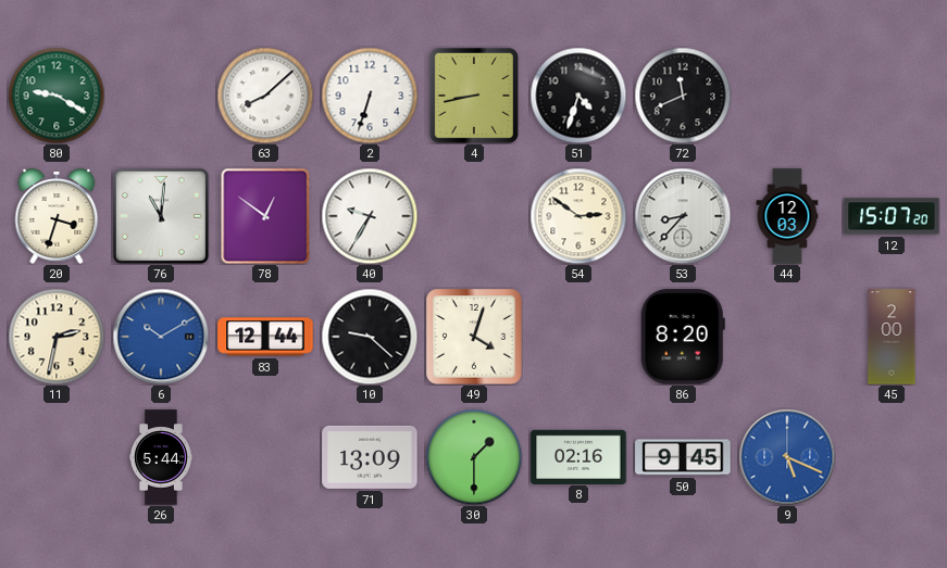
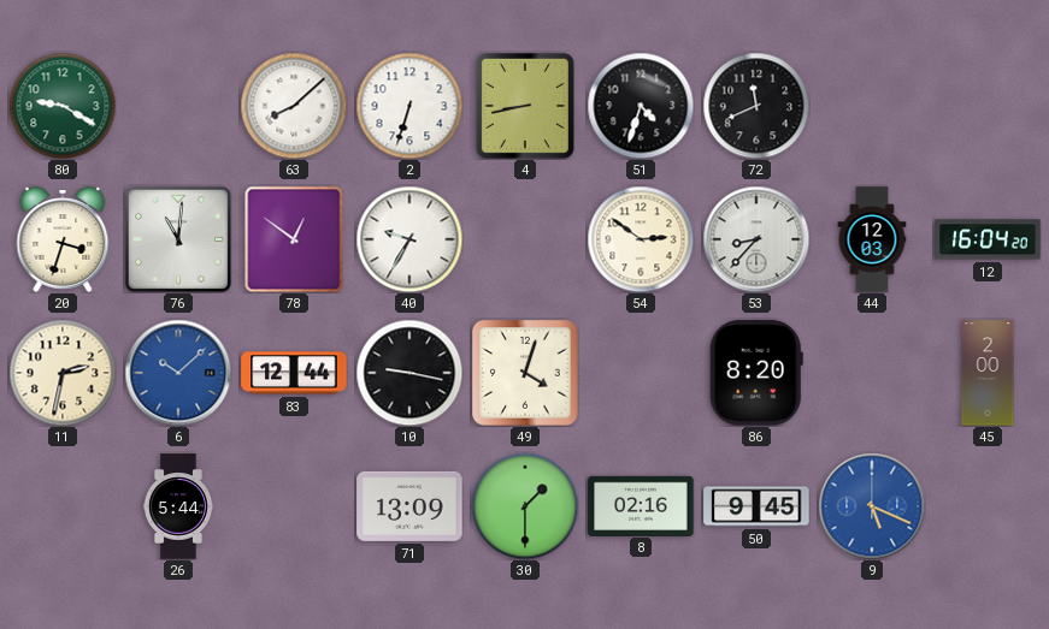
12: 15:07 -> 16:04 (988, 239)
6: 10:10 -> 10:08 (178, 373)
10: 9:22 -> 9:17 (409, 373)
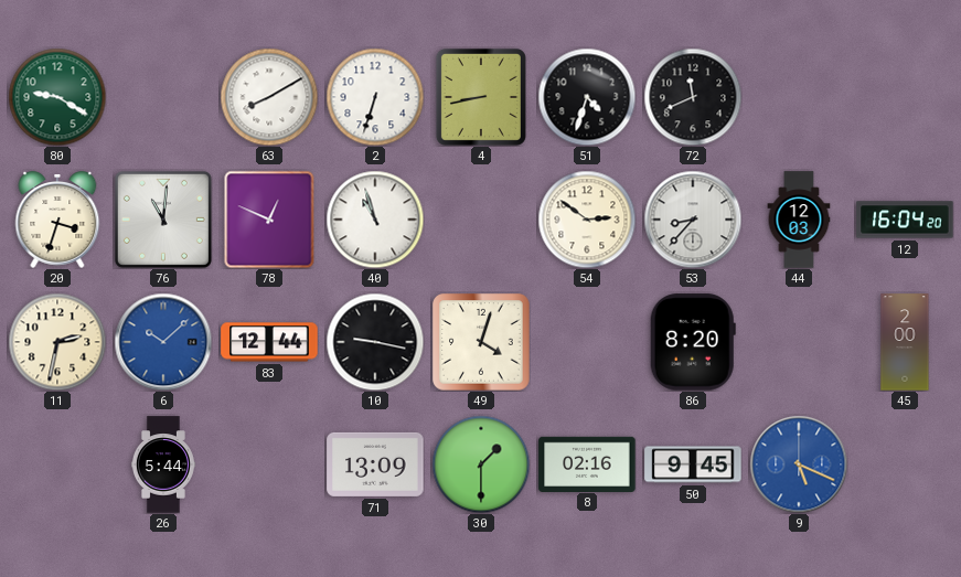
63: 8:08 -> 8:10 (269, 97)
78: 12:51 -> 12:49 (269, 220)
40: 9:35 -> 10:57 (375, 220)
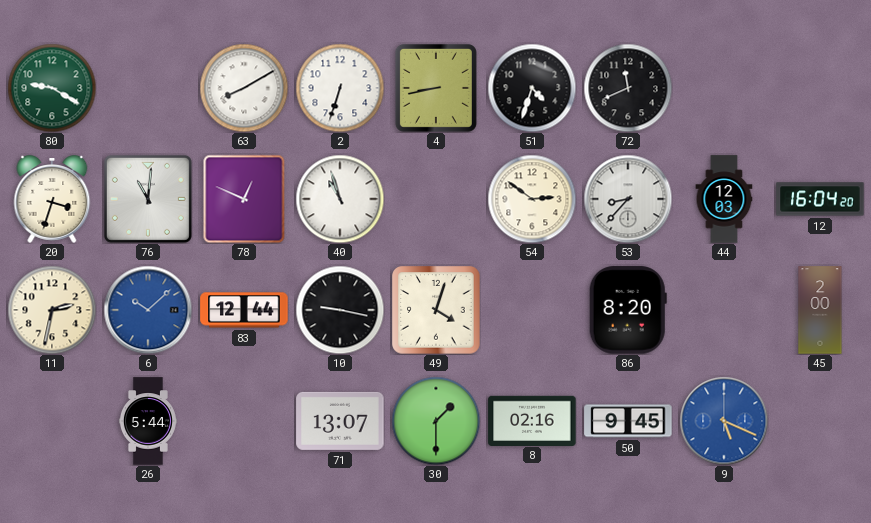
71: 13:09 -> 13:07 (340, 421)
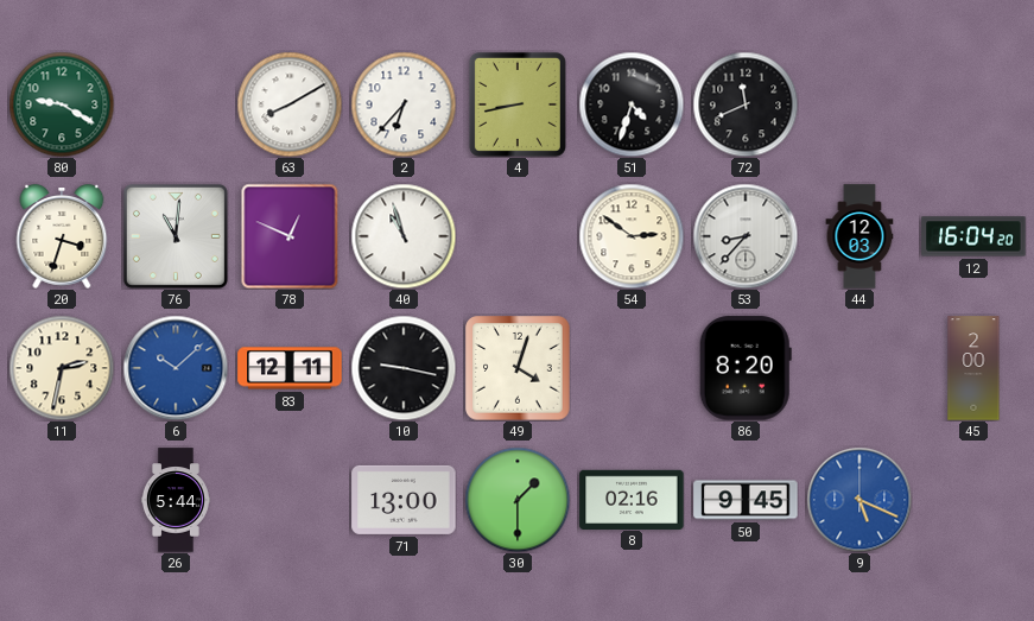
2: 6:33 -> 6:37 (404, 104)
83: 12:44 -> 12:11 (290, 368)
71: 13:07 -> 13:00 (404, 500)
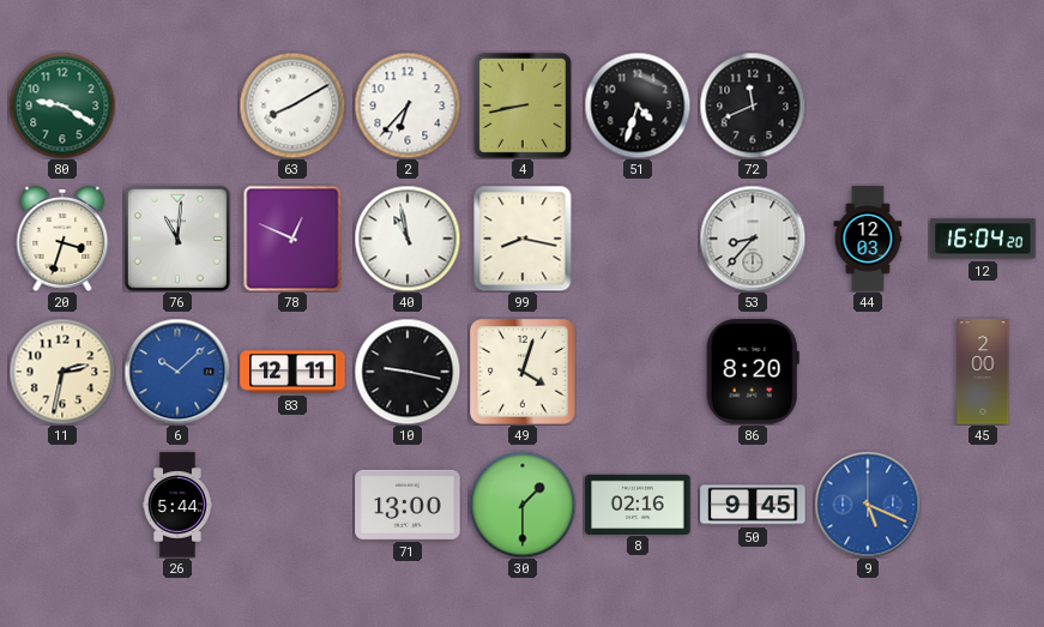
40: 10:57 -> 10:58 (408, 239)
99: none -> 8:17 (523, 239)
54: 2:51 -> none (632, 236)
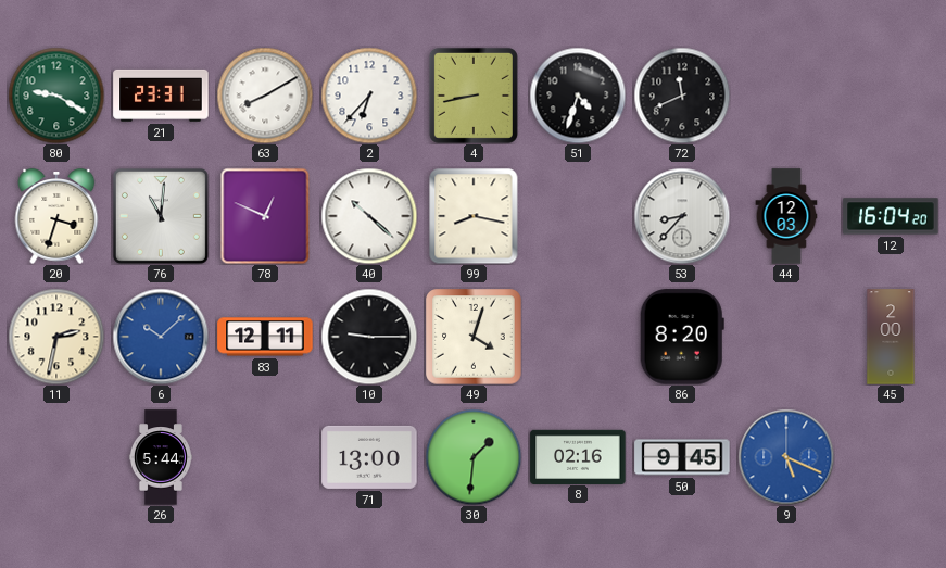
21: none -> 23:31 (161, 96)
40: 10:58 -> 10:22 (369, 216)
10: 9:17 -> 9:15 (369, 337)
30: 1:30 -> 1:31 (474, 457)
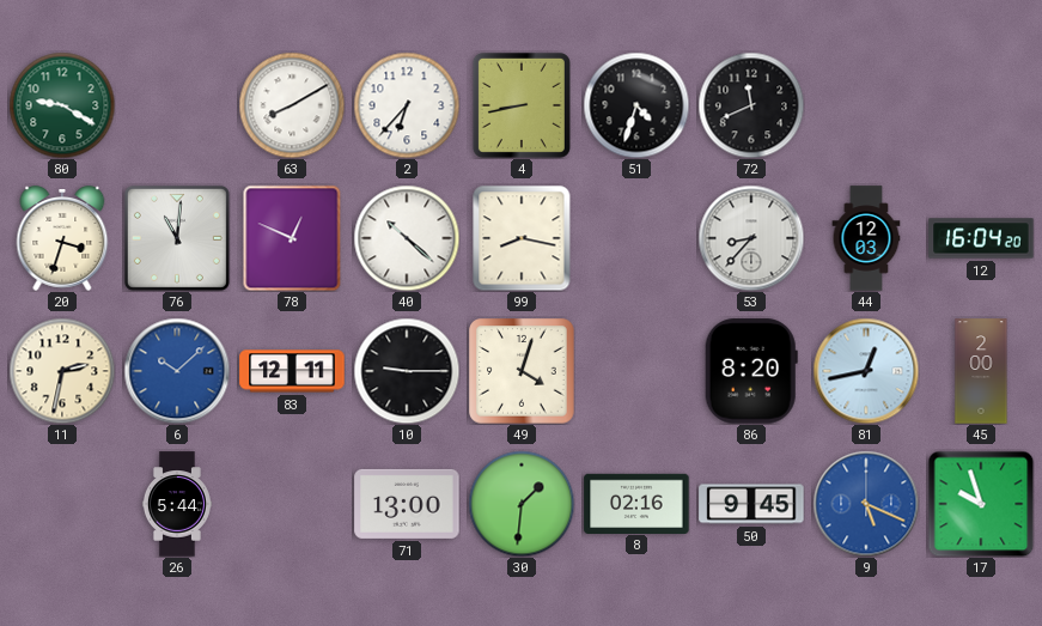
21: 23:31 -> none (161, 96)
81: none -> 12:43 (866, 371)
17: none -> 9:57 (981, 504)
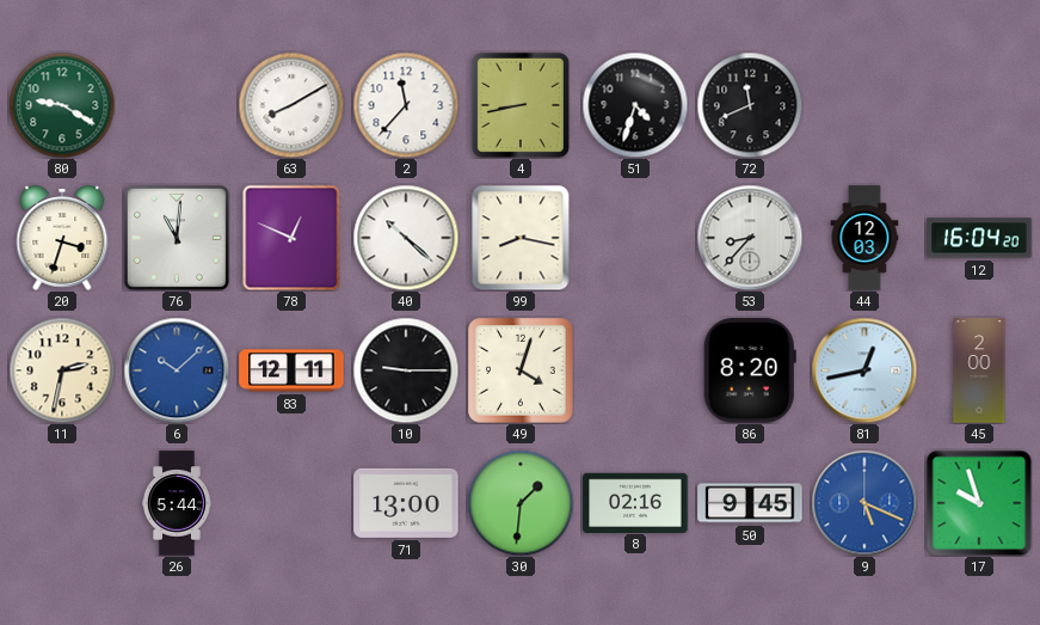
2: 6:37 -> 11:37 (406, 105)
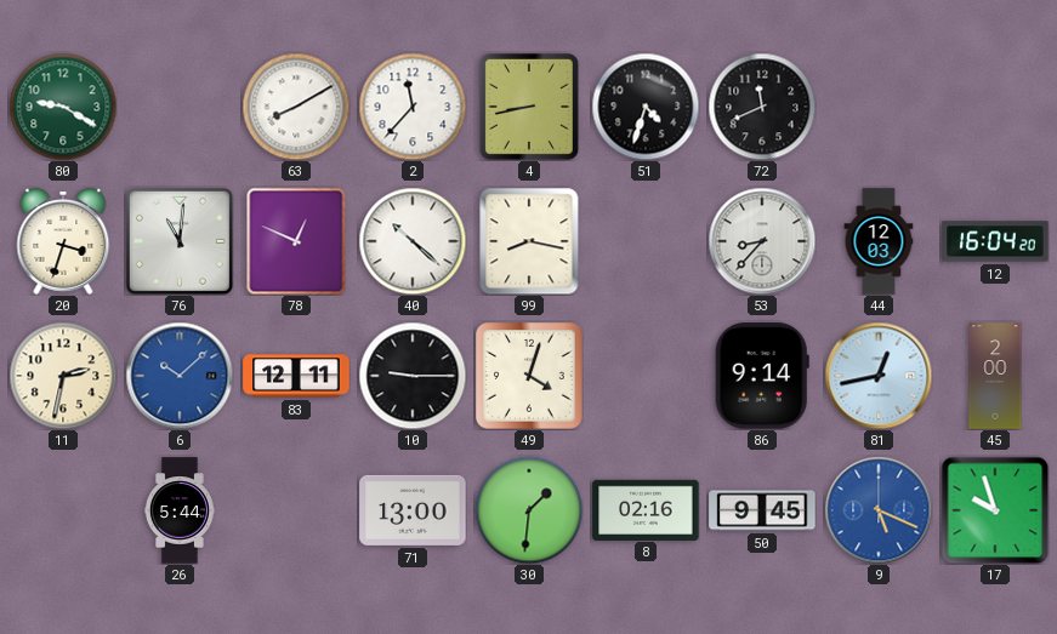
86: 8:20 -> 9:14 (762, 376)
